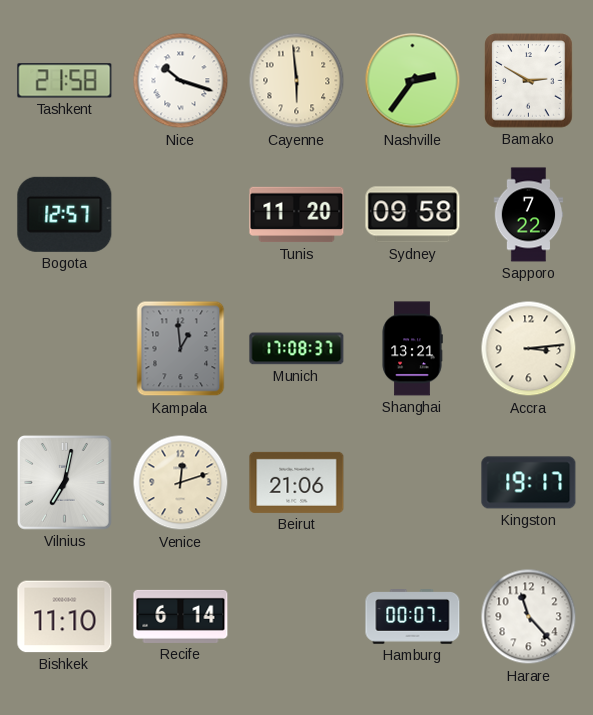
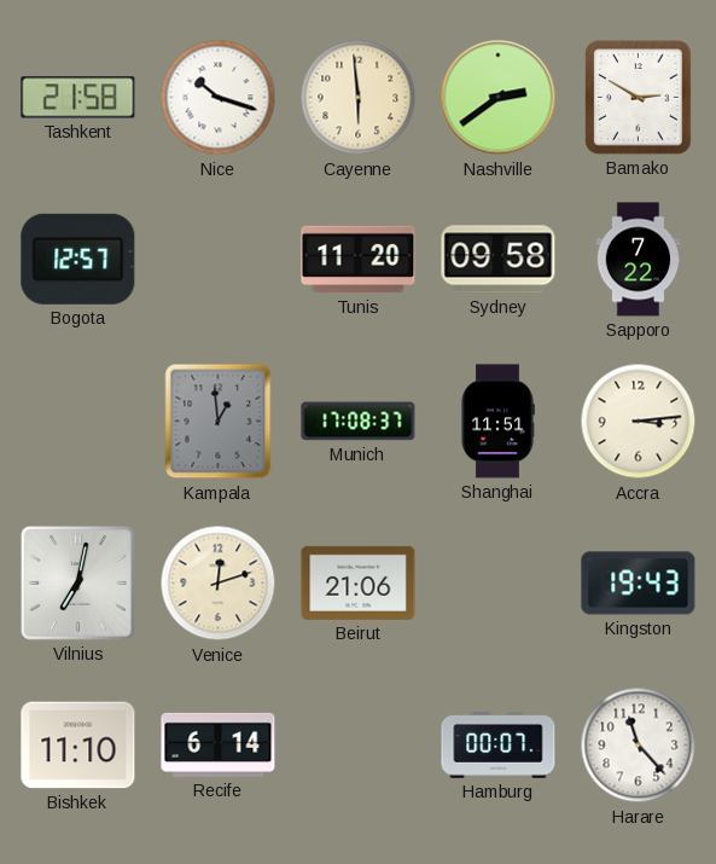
Nashville: 2:36 -> 2:39 (499, 98)
Shanghai: 13:21 -> 11:51 (497, 422)
Kingston: 19:17 -> 19:43 (639, 584)
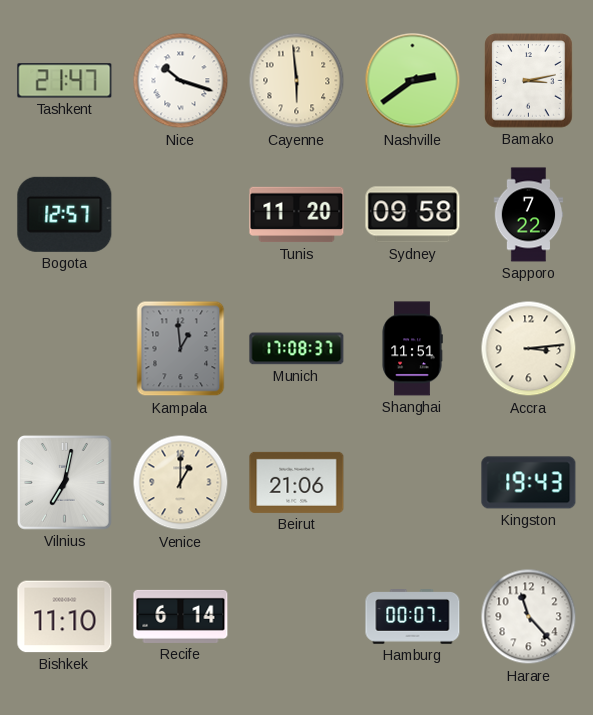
Tashkent: 21:58 -> 21:47 (65, 81)
Bamako: 2:50 -> 3:13 (529, 81)
Venice: 12:12 -> 1:00 (181, 483)
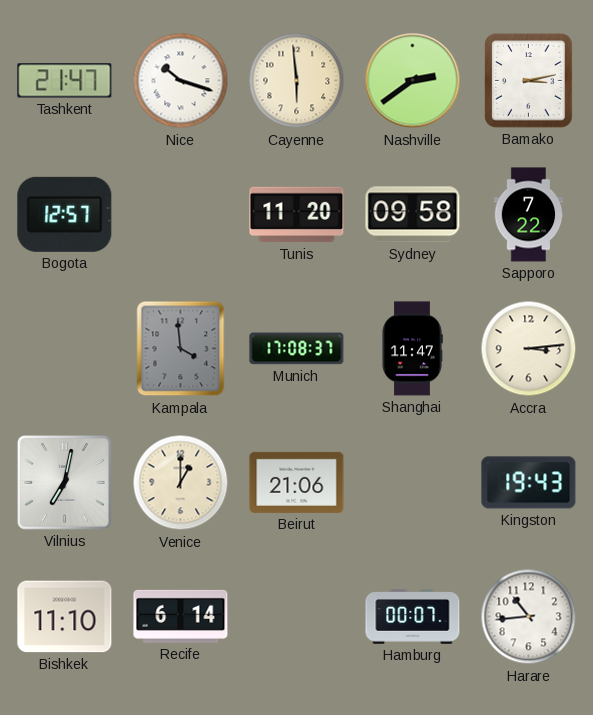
Kampala: 12:59 -> 3:59 (181, 349)
Shanghai: 11:51 -> 11:47 (412, 349)
Harare: 11:23 -> 10:44 (529, 617)
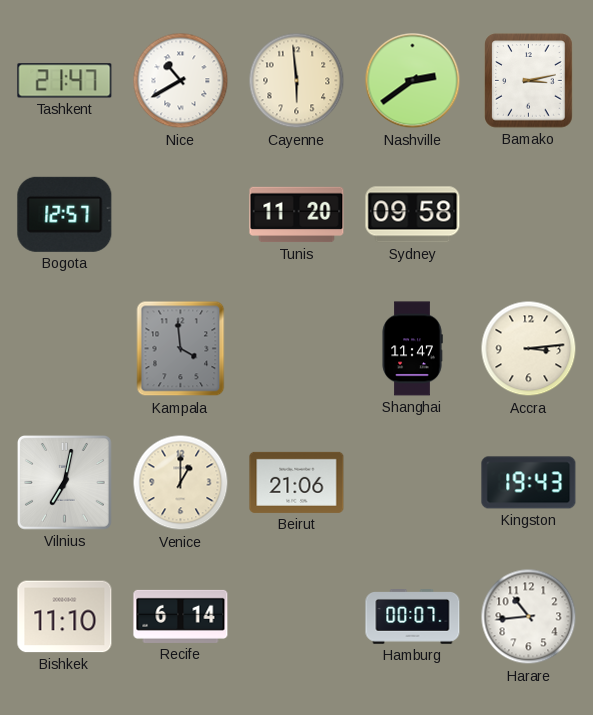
Nice: 10:18 -> 10:40 (181, 81)
Sapporo: 7:22 -> none (529, 215)
Munich: 17:08 -> none (297, 349)
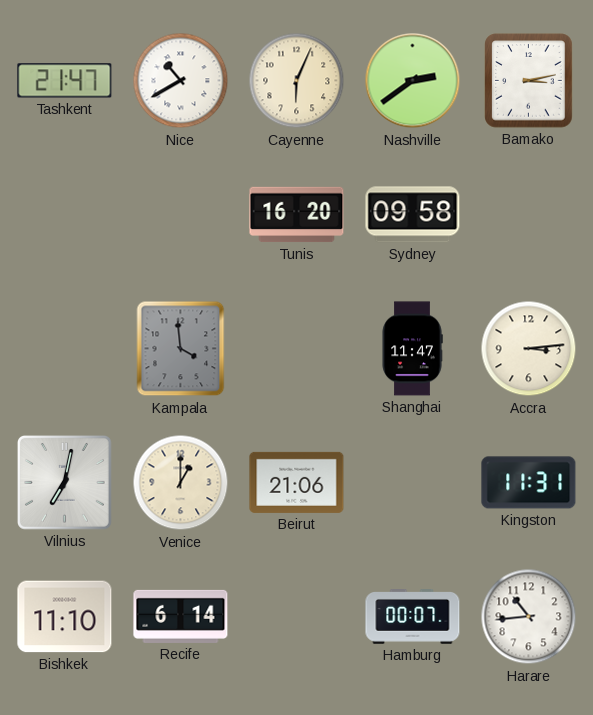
Cayenne: 5:59 -> 6:04 (297, 81)
Bogota: 12:57 -> none (65, 214)
Tunis: 11:20 -> 16:20 (297, 215)
Kingston: 19:43 -> 11:31 (529, 483)
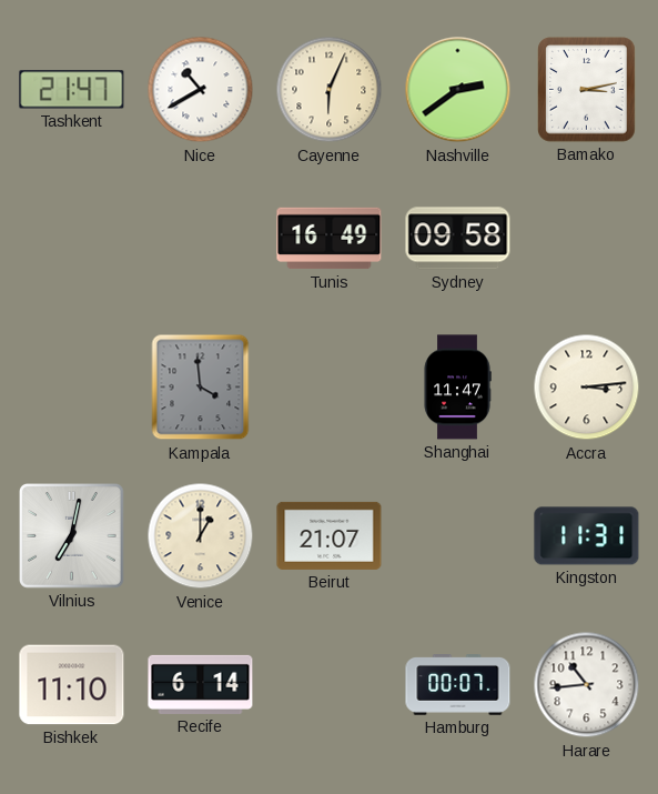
Tunis: 16:20 -> 16:49 (330, 239)
Beirut: 21:06 -> 21:07 (330, 535)
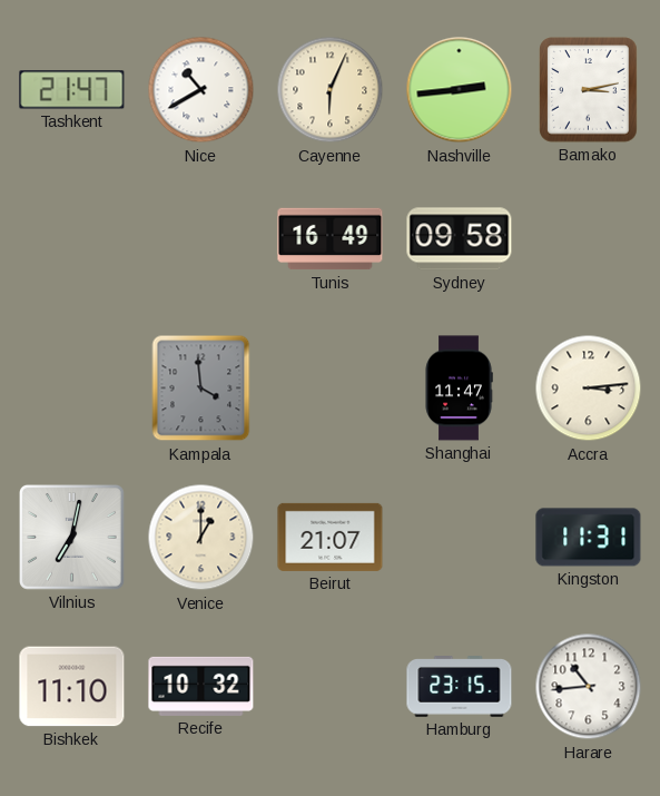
Nashville: 2:39 -> 2:44 (460, 90)
Recife: 6:14 -> 10:32 (201, 686)
Hamburg: 00:07 -> 23:15 (460, 687)
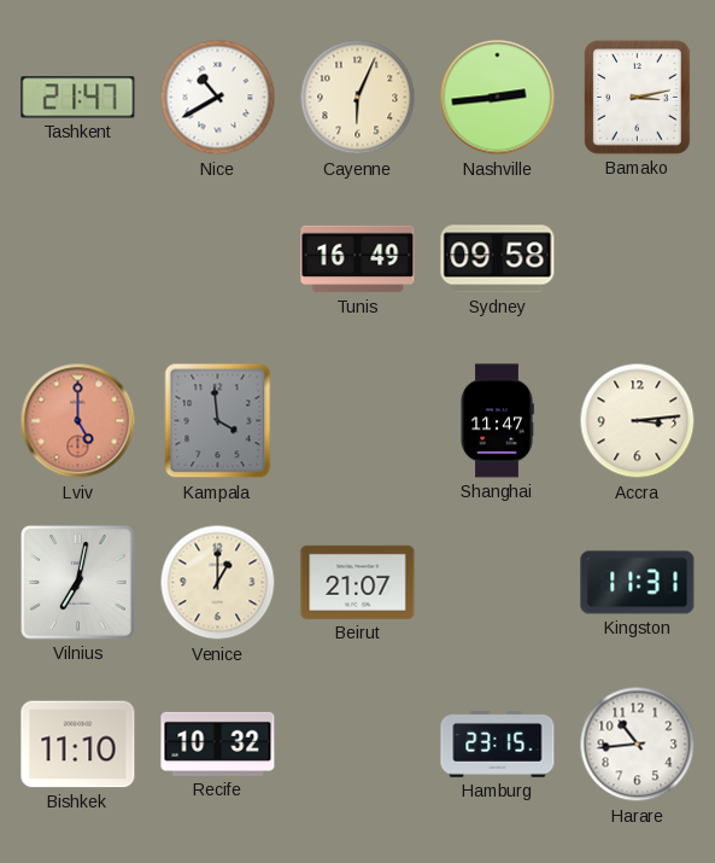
Lviv: none -> 5:00 (78, 421)
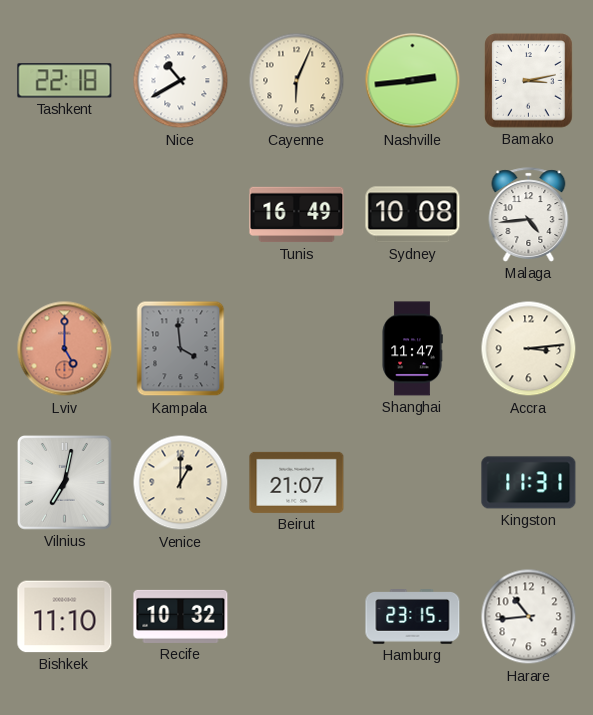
Tashkent: 21:47 -> 22:18 (65, 81)
Sydney: 09:58 -> 10:08 (413, 215)
Malaga: none -> 4:44 (529, 215)
